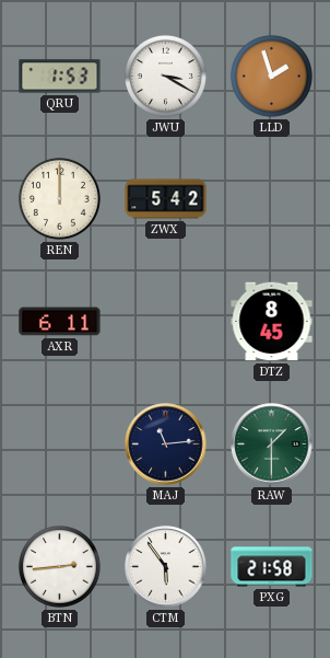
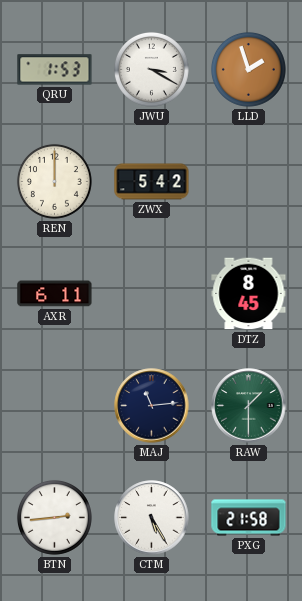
CTM: 5:54 -> 5:25 (152, 518)
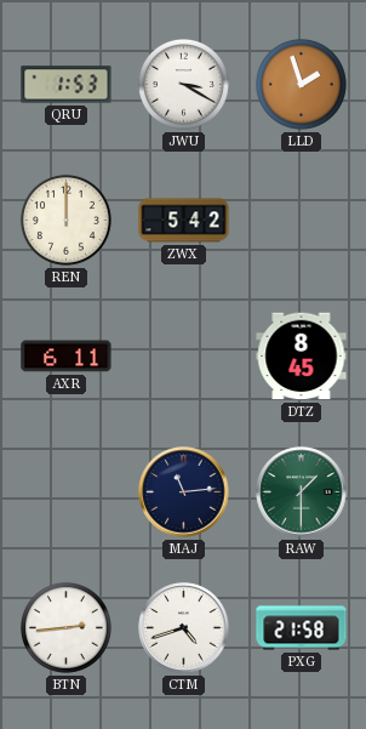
CTM: 5:25 -> 4:42 (184, 628)
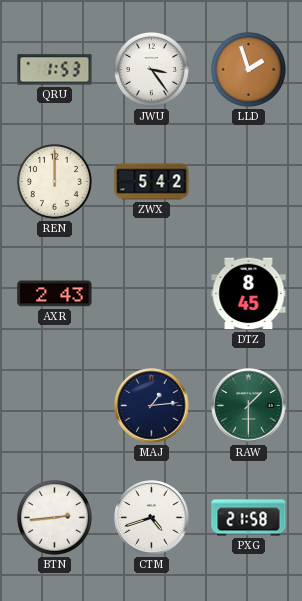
JWU: 3:20 -> 3:24 (151, 69)
AXR: 6:11 -> 2:43 (55, 294)
MAJ: 11:14 -> 1:14 (152, 406)
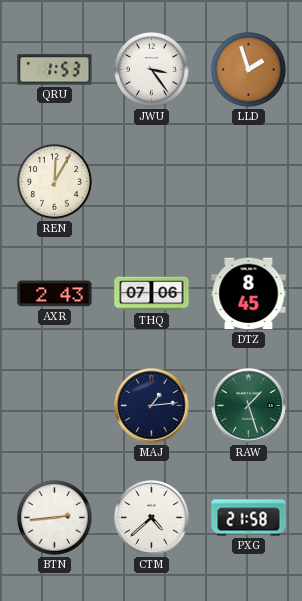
REN: 12:00 -> 12:05 (54, 181)
ZWX: 5:42 -> none (152, 182)
THQ: none -> 07:06 (152, 294)
RAW: 1:30 -> 1:27 (249, 406)
CTM: 4:42 -> 4:38 (152, 518)
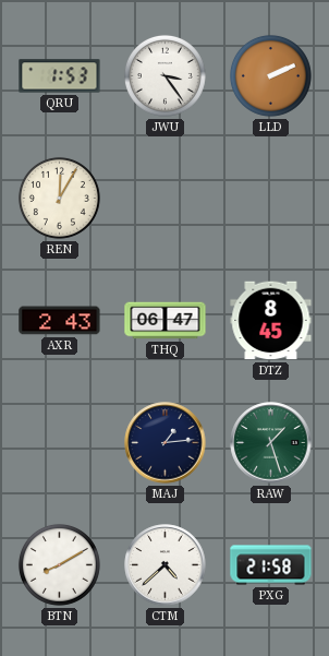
LLD: 1:57 -> 2:11 (270, 75)
THQ: 07:06 -> 06:47 (166, 321)
BTN: 2:44 -> 8:10 (59, 564)
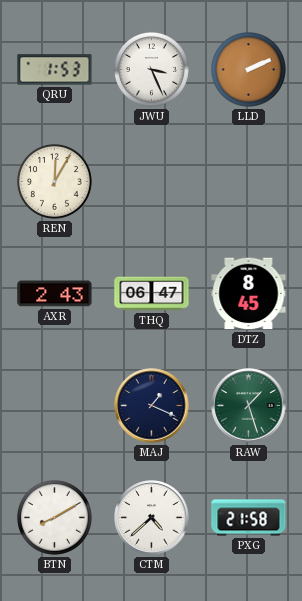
JWU: 3:24 -> 3:26 (151, 69)
MAJ: 1:14 -> 1:19 (152, 406)
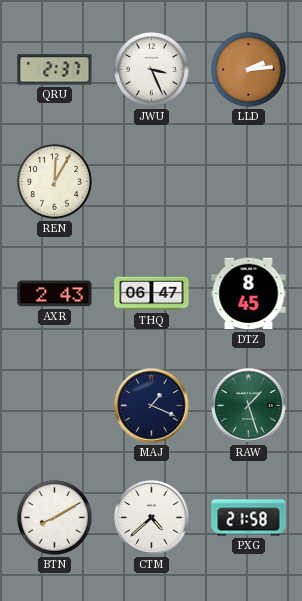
QRU: 1:53 -> 2:37 (55, 70)
LLD: 2:11 -> 2:14 (248, 69)
